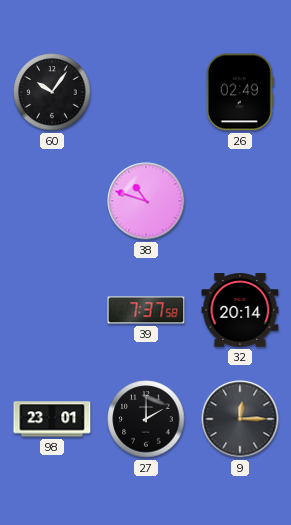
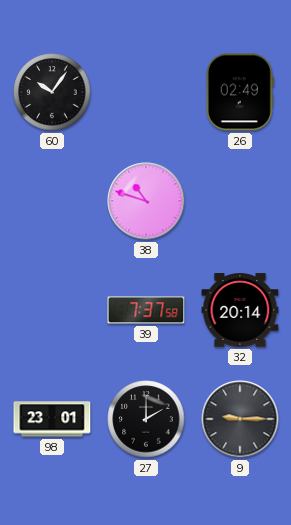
9: 12:15 -> 9:15 (240, 419)
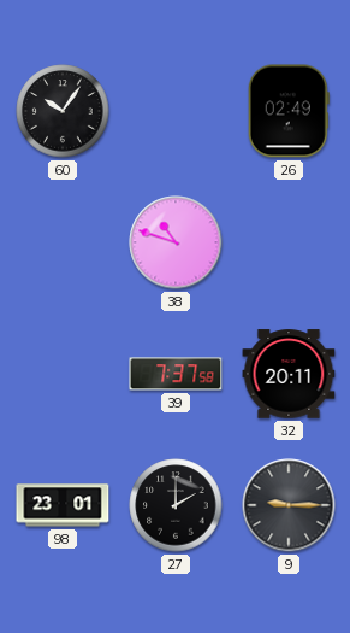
32: 20:14 -> 20:11 (289, 374)
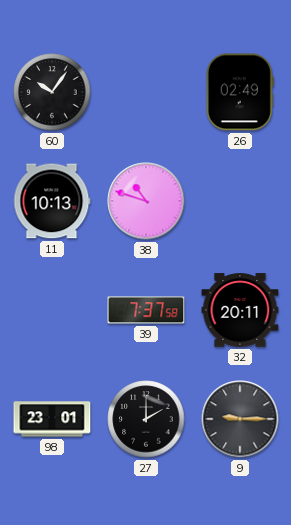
11: none -> 10:13 (52, 201)
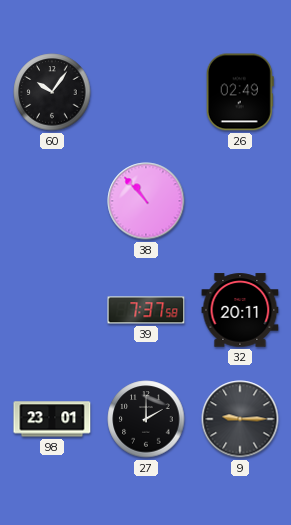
11: 10:13 -> none (52, 201)
38: 10:48 -> 10:53 (146, 201)
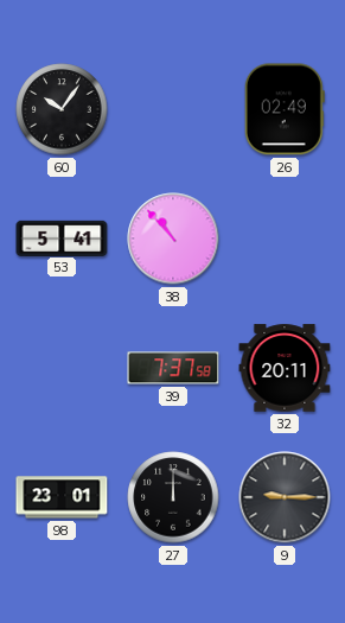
53: none -> 5:41 (62, 237)
27: 2:00 -> 12:00 (173, 497)
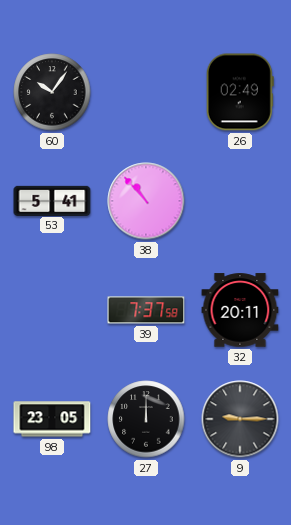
98: 23:01 -> 23:05 (52, 419)
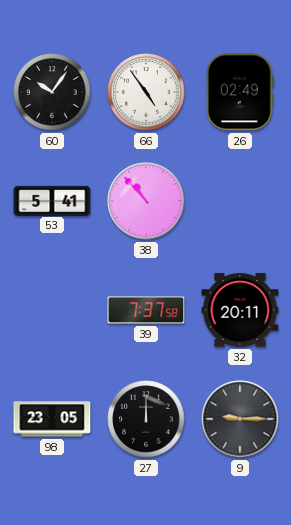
66: none -> 4:54 (146, 92)
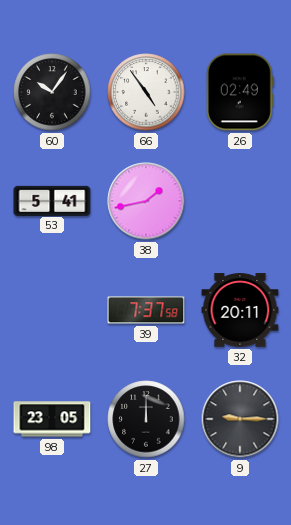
38: 10:53 -> 1:43 (146, 201)
